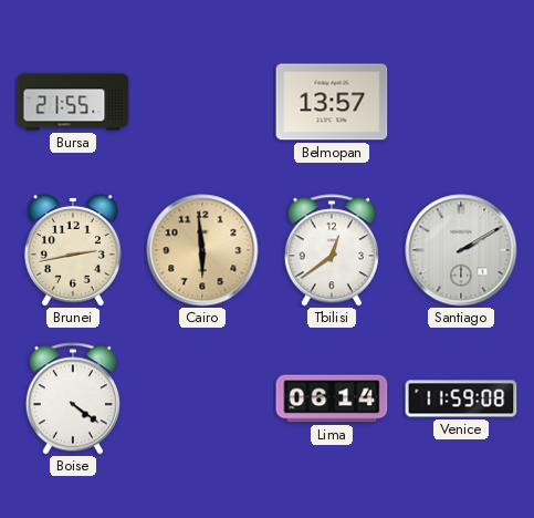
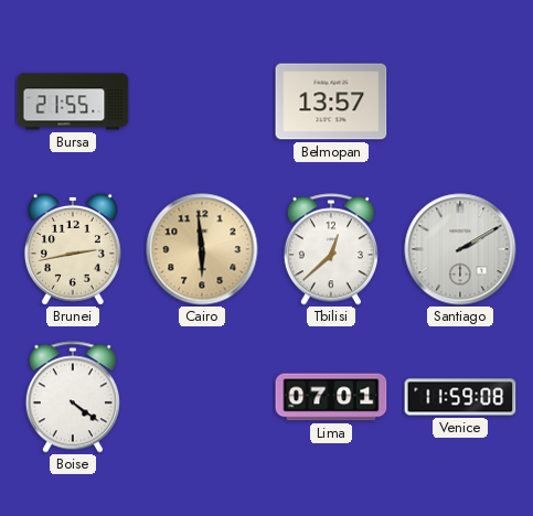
Tbilisi: 12:39 -> 12:38 (331, 249)
Lima: 06:14 -> 07:01 (331, 397)
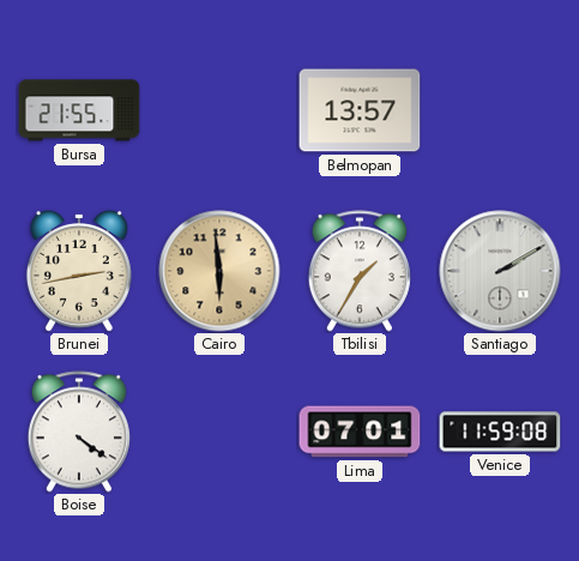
Tbilisi: 12:38 -> 1:35 (360, 271)
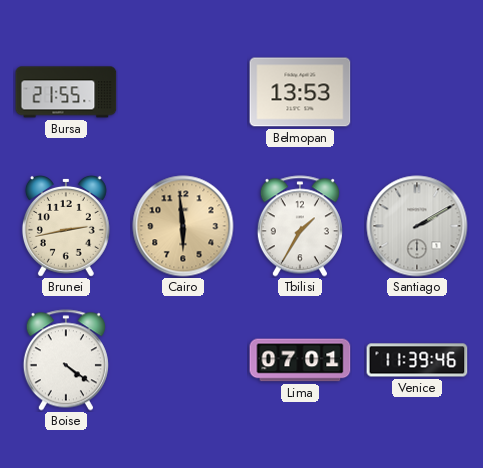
Belmopan: 13:57 -> 13:53 (300, 92)
Venice: 11:59 -> 11:39 (417, 360)
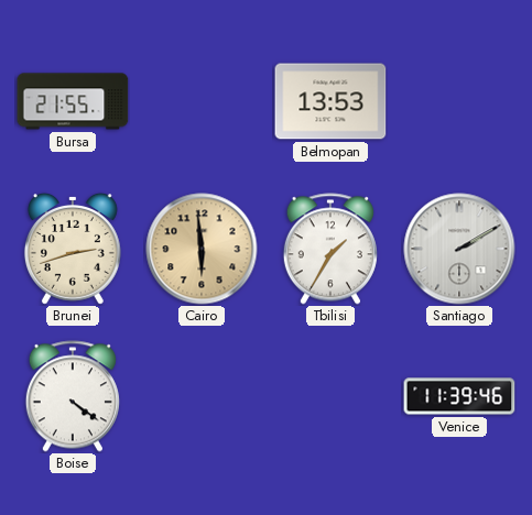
Brunei: 2:43 -> 2:42 (73, 249)
Lima: 07:01 -> none (300, 360)
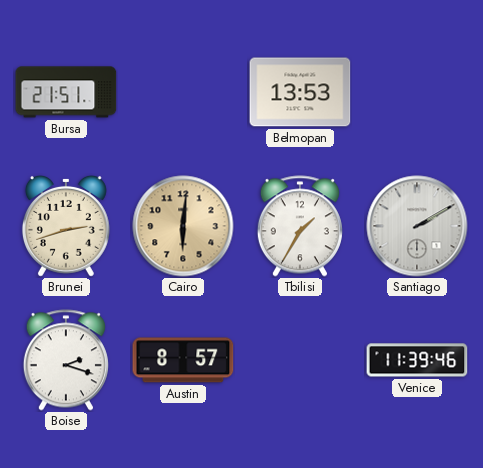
Bursa: 21:55 -> 21:51 (66, 92)
Cairo: 5:59 -> 6:01 (183, 226)
Boise: 4:21 -> 2:18 (66, 360)
Austin: none -> 8:57 (183, 360)
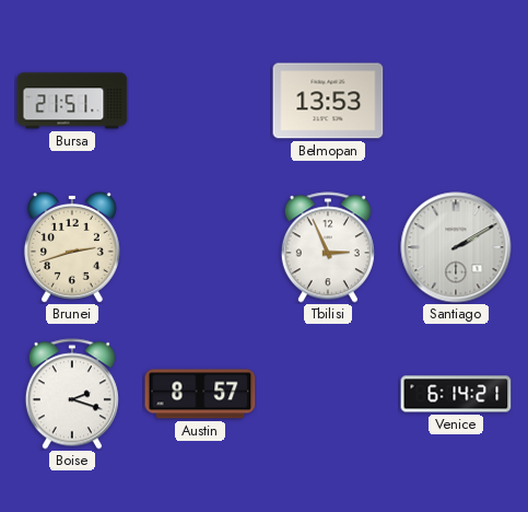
Cairo: 6:01 -> none (183, 226)
Tbilisi: 1:35 -> 2:56 (328, 247)
Venice: 11:39 -> 6:14 (456, 394)
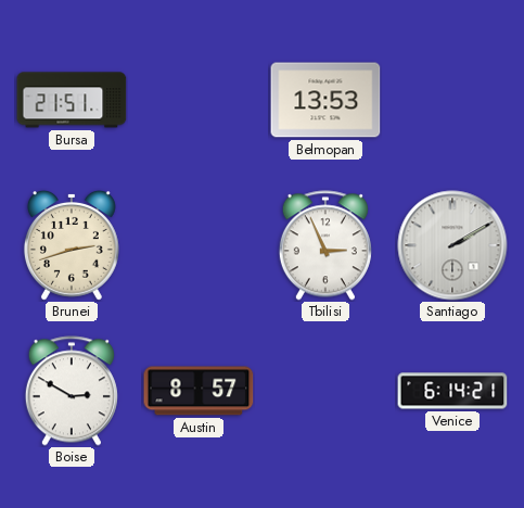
Boise: 2:18 -> 2:50 (72, 391)
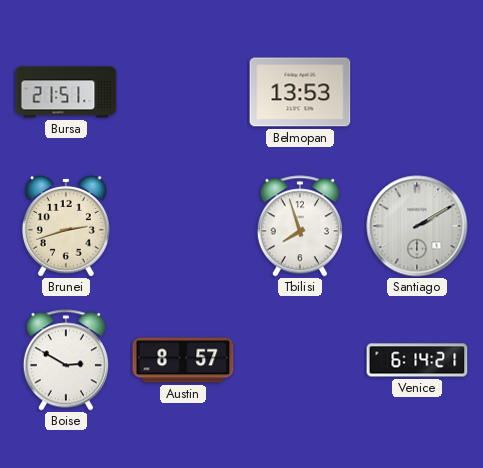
Tbilisi: 2:56 -> 7:57 (300, 226)
